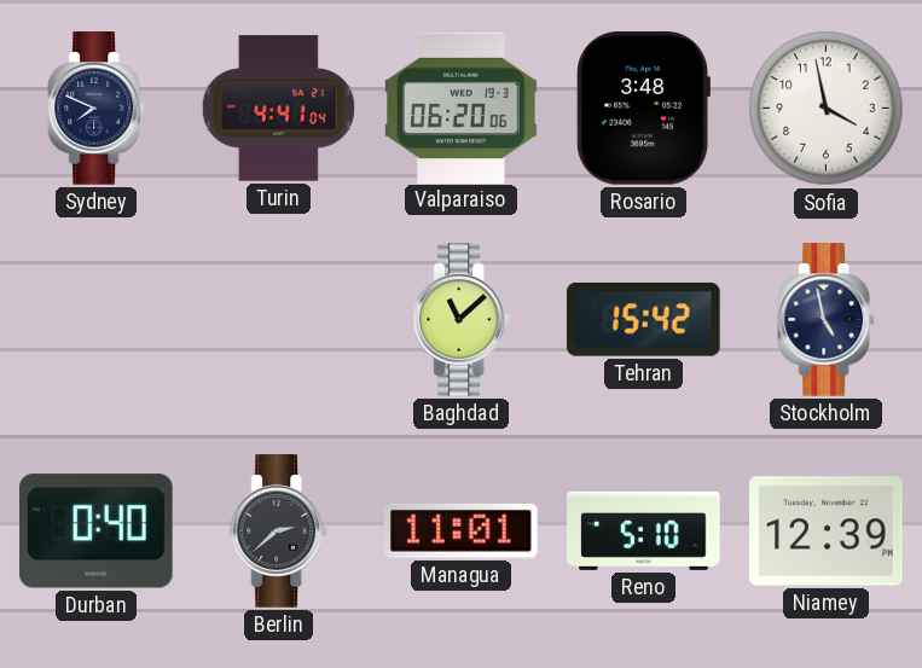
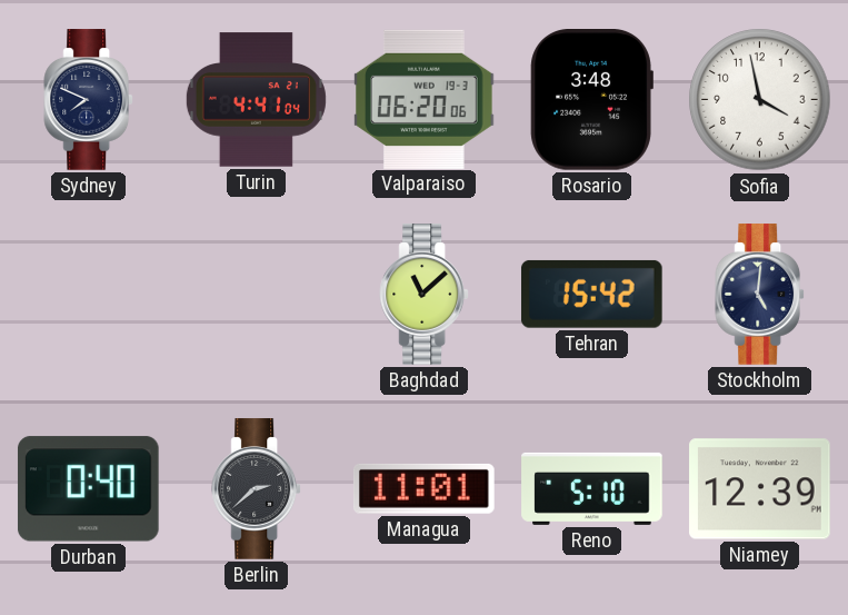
Stockholm: 4:58 -> 5:01 (760, 295)
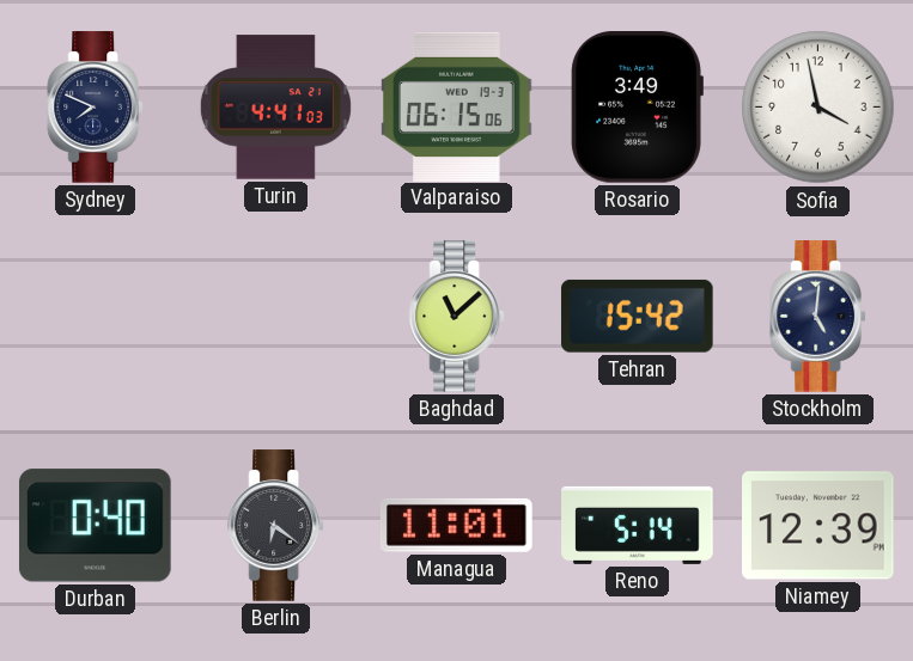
Turin: 4:41:04 -> 4:41:03 (275, 108)
Valparaiso: 06:20 -> 06:15 (457, 106)
Rosario: 3:48 -> 3:49 (637, 108)
Berlin: 2:38 -> 6:21 (276, 526)
Reno: 5:10 -> 5:14 (638, 525)
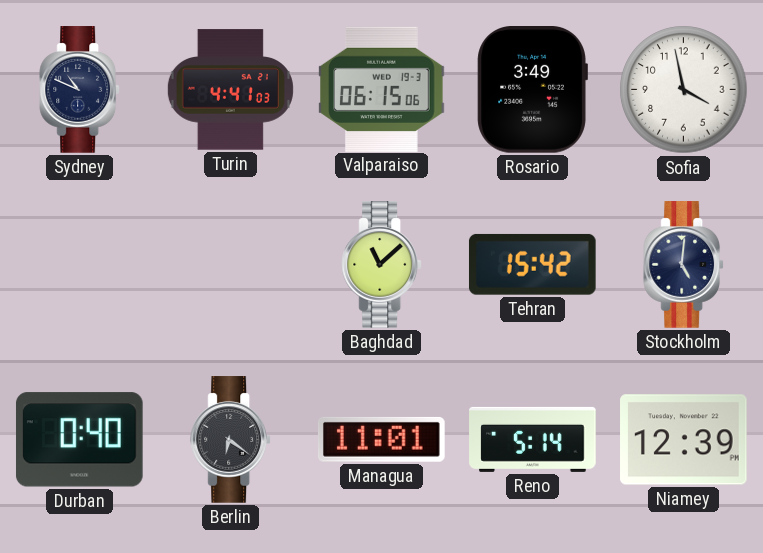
Sydney: 7:49 -> 10:49 (80, 90)
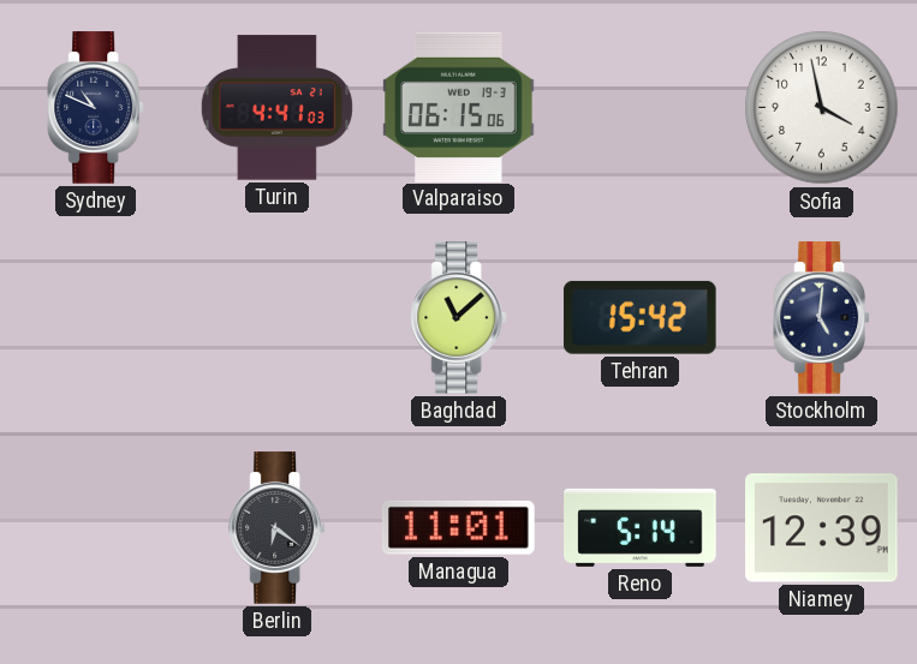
Rosario: 3:49 -> none (532, 90)
Durban: 0:40 -> none (79, 440)
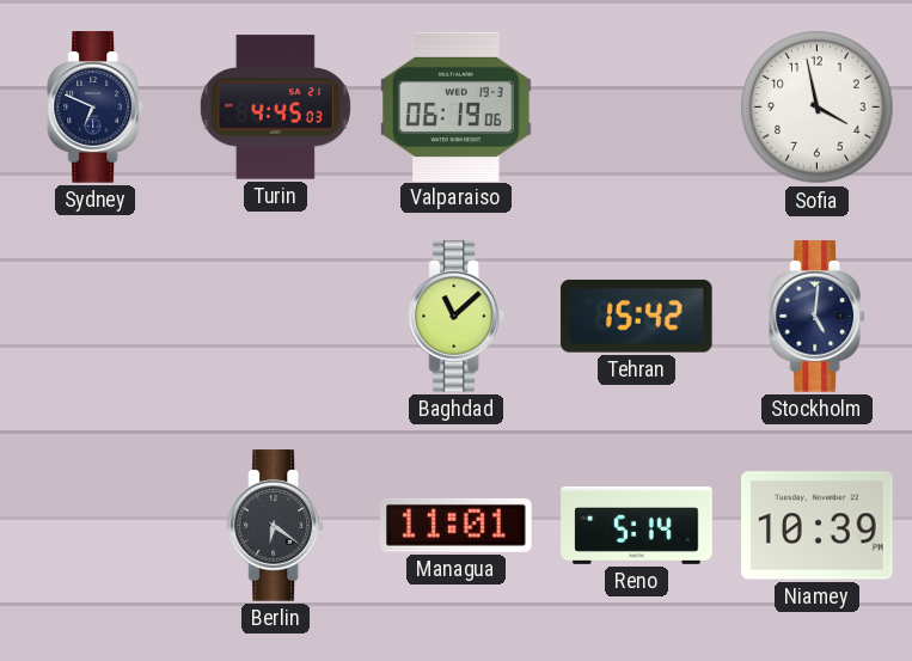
Sydney: 10:49 -> 6:49 (96, 108)
Turin: 4:41 -> 4:45 (275, 108)
Valparaiso: 06:15 -> 06:19 (457, 106)
Niamey: 12:39 -> 10:39 (818, 526)
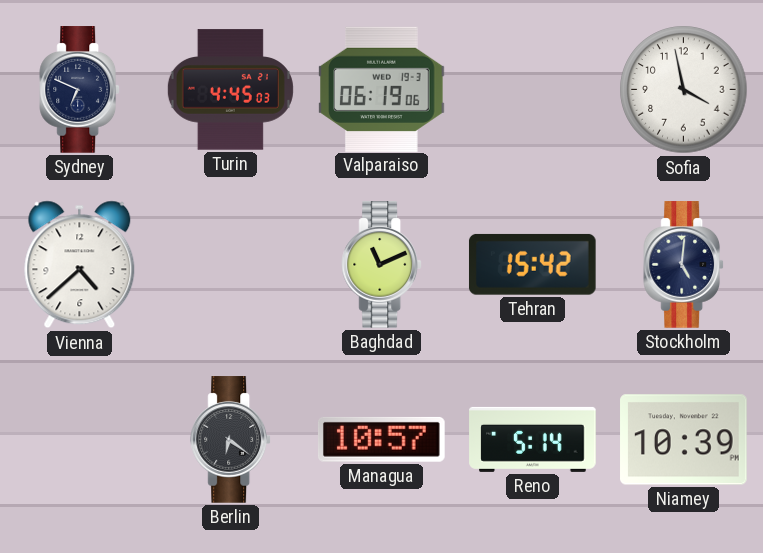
Vienna: none -> 4:38 (80, 265)
Baghdad: 11:08 -> 11:11 (382, 265)
Managua: 11:01 -> 10:57 (381, 439)
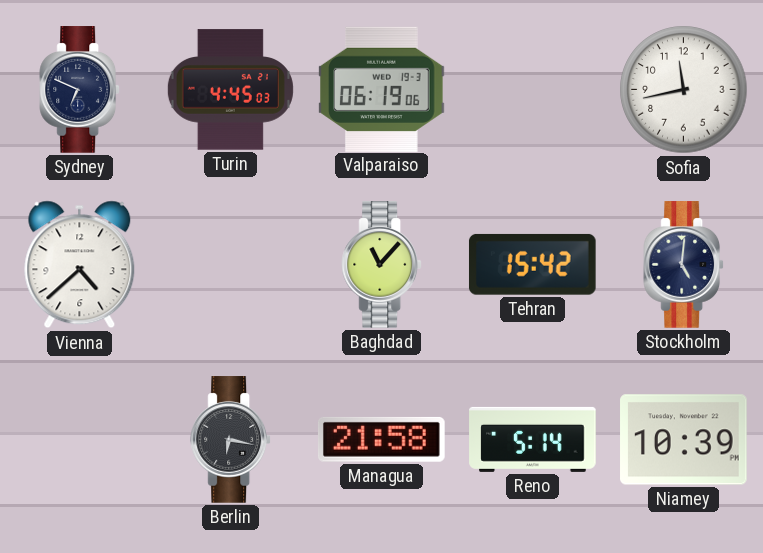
Sofia: 3:58 -> 11:43 (684, 90)
Baghdad: 11:11 -> 11:07 (382, 265)
Berlin: 6:21 -> 6:17 (231, 440)
Managua: 10:57 -> 21:58 (381, 439)
